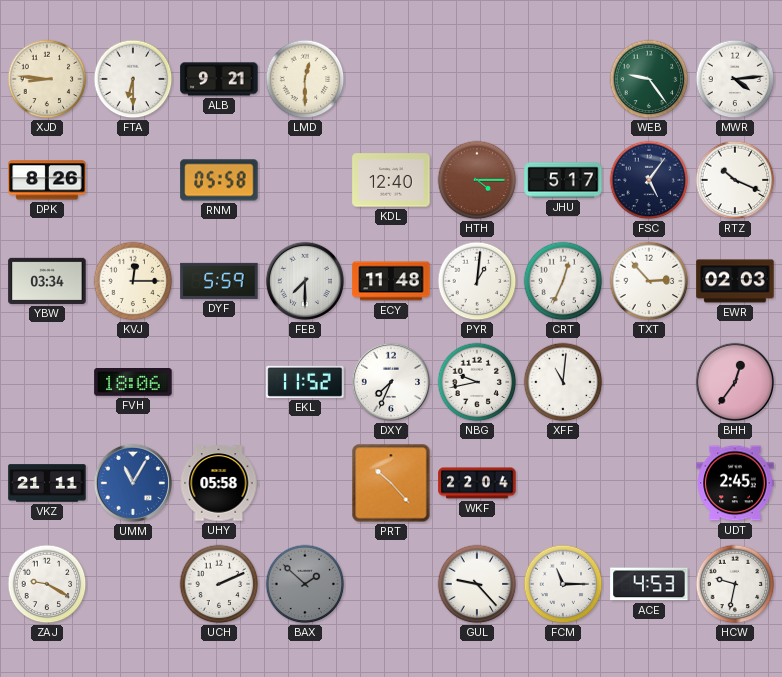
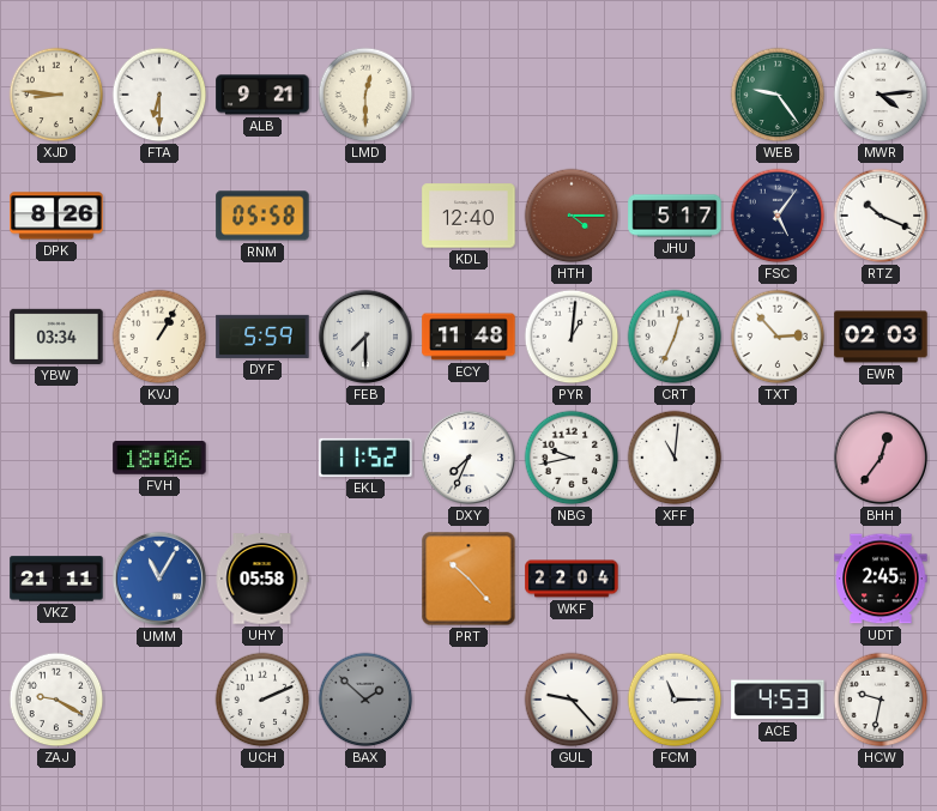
KVJ: 12:15 -> 1:05 (159, 337)
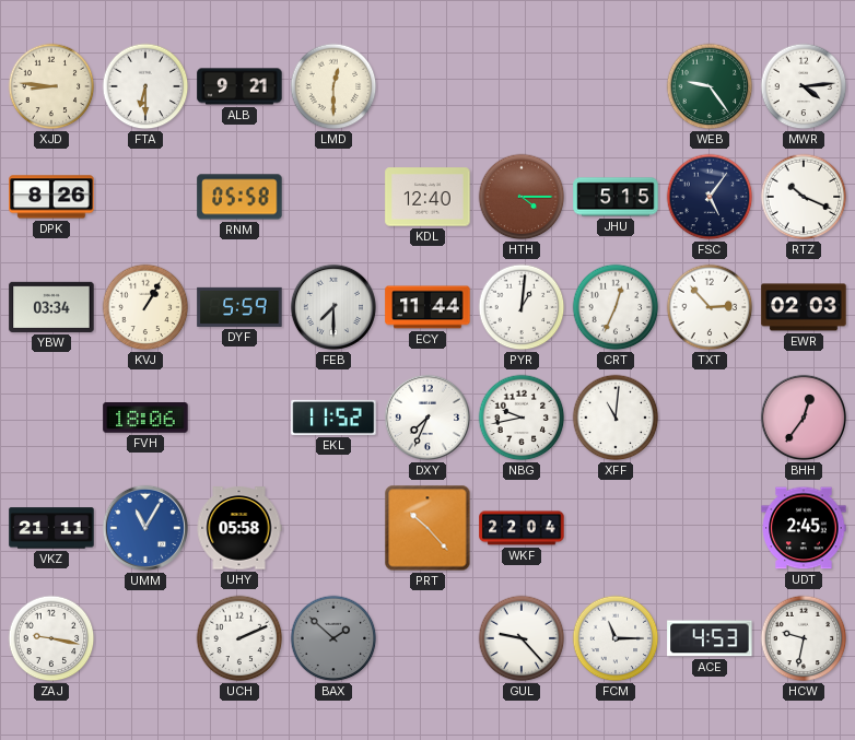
JHU: 5:17 -> 5:15 (616, 197)
ECY: 11:48 -> 11:44 (427, 307)
ZAJ: 9:20 -> 9:17 (51, 638)
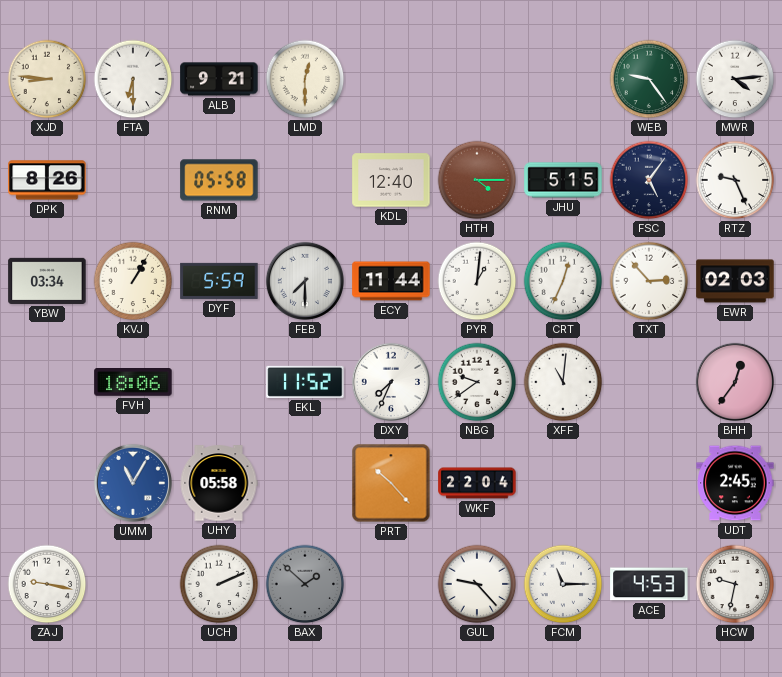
RTZ: 10:19 -> 9:26 (735, 180)
NBG: 9:43 -> 9:39 (477, 382)
VKZ: 21:11 -> none (51, 528)
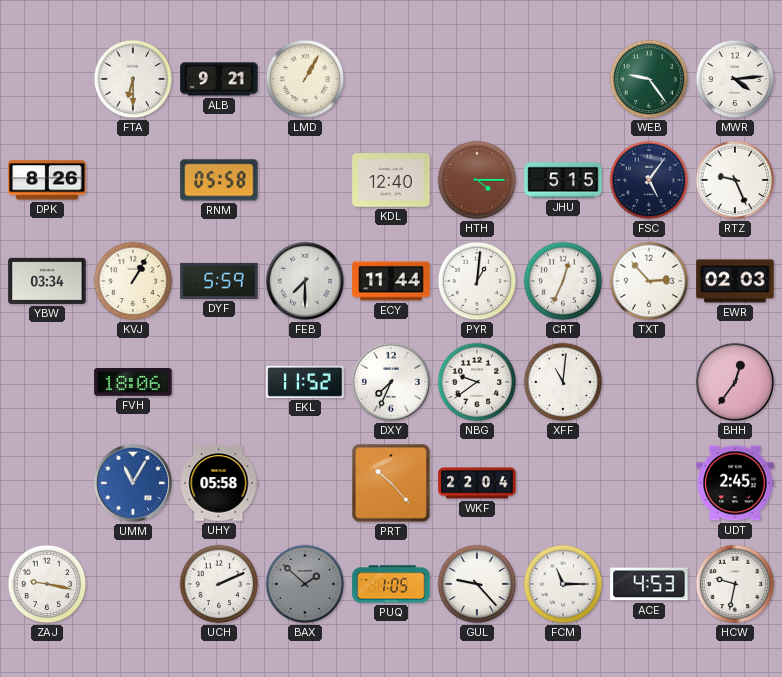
XJD: 8:46 -> none (47, 79)
LMD: 12:30 -> 1:05 (305, 79)
PUQ: none -> 1:05 (391, 584)
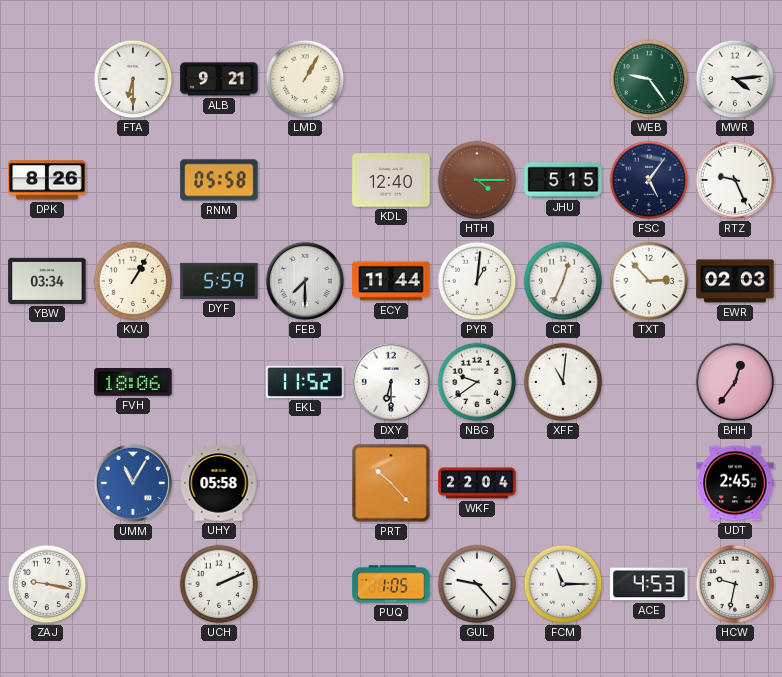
DXY: 7:34 -> 6:30 (391, 382)
BAX: 1:52 -> none (305, 584)
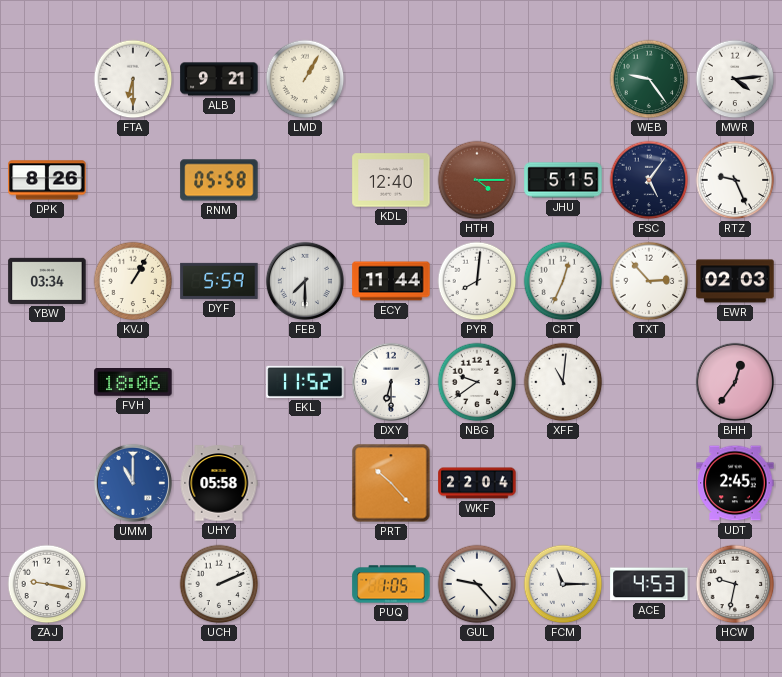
PYR: 1:01 -> 8:01 (477, 281)
UMM: 11:05 -> 11:00 (133, 483)
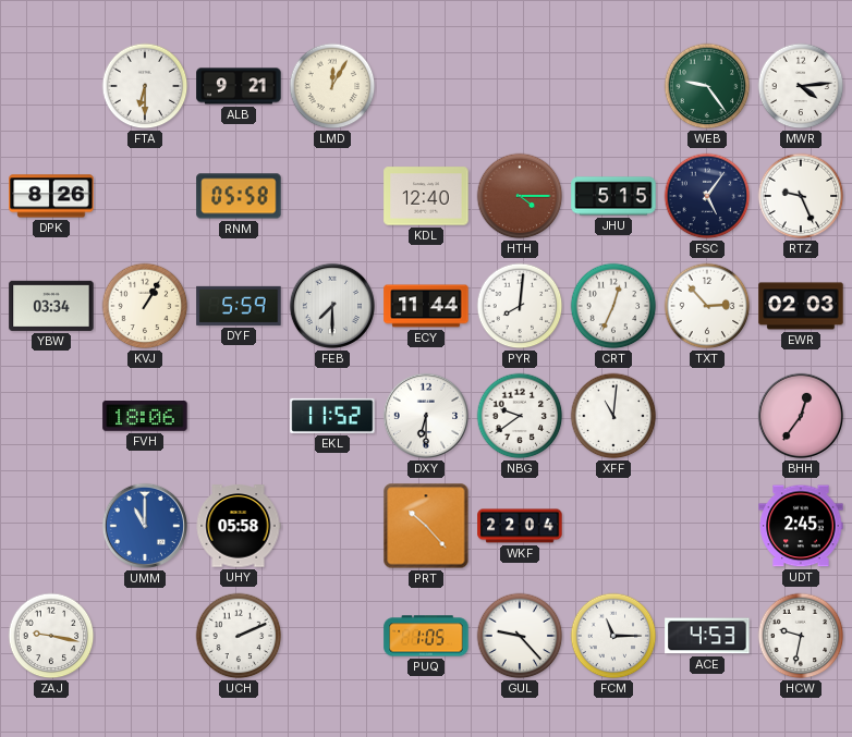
LMD: 1:05 -> 12:05 (332, 86)
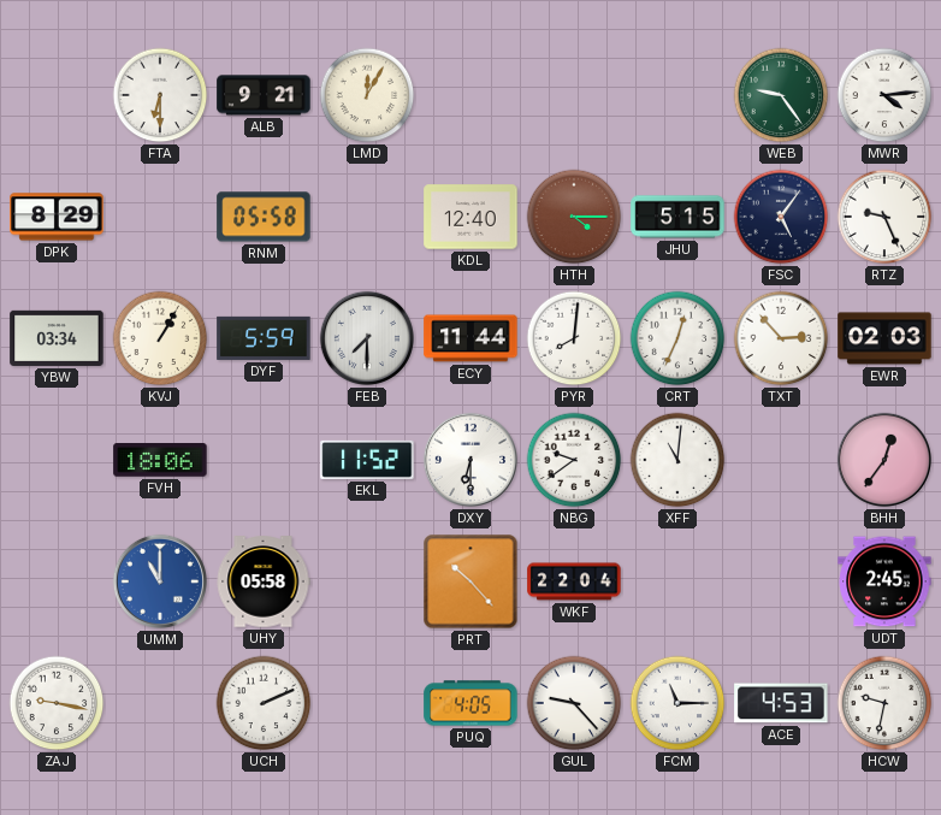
DPK: 8:26 -> 8:29 (57, 217)
PUQ: 1:05 -> 4:05 (470, 703)
